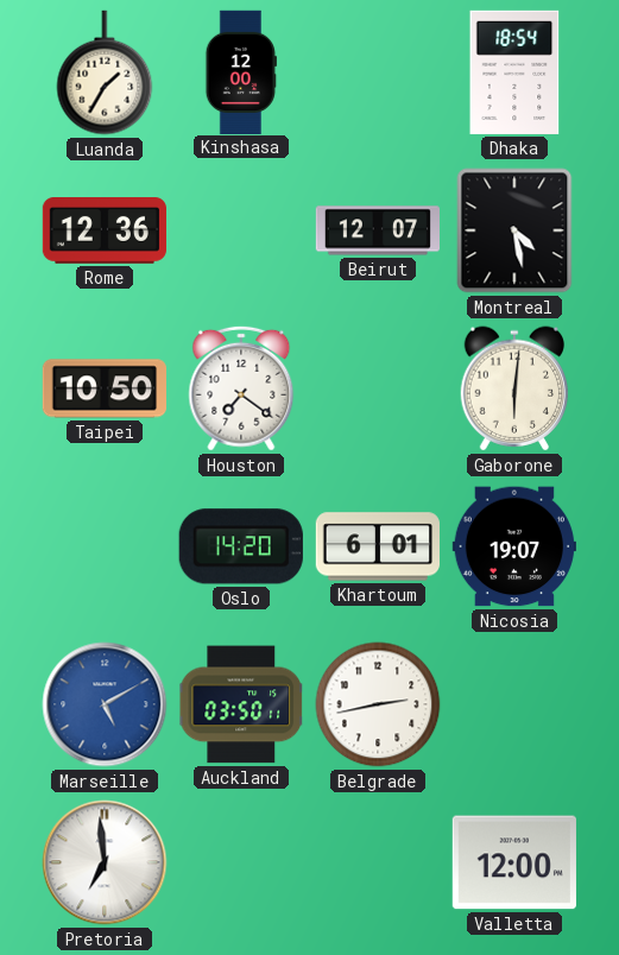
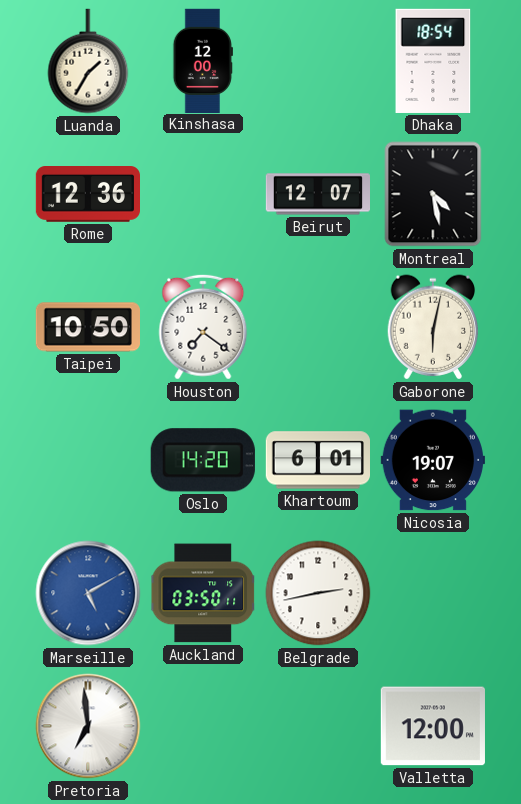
Gaborone: 6:01 -> 6:02 (433, 327)
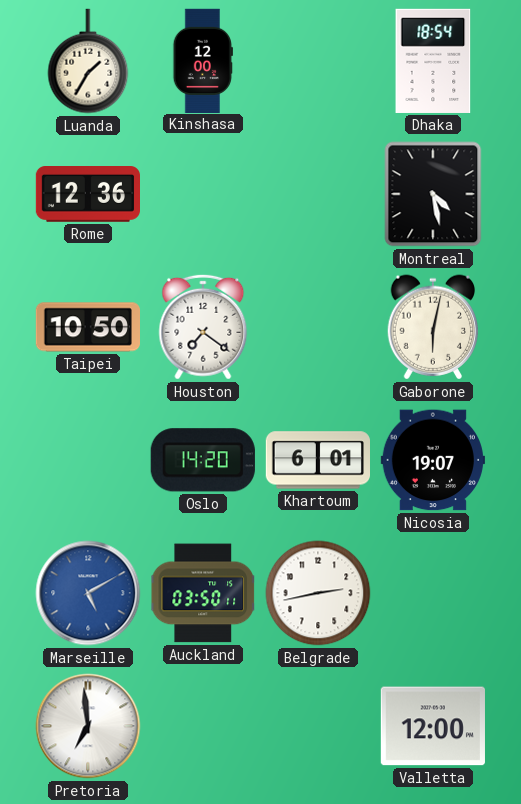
Beirut: 12:07 -> none (317, 194)
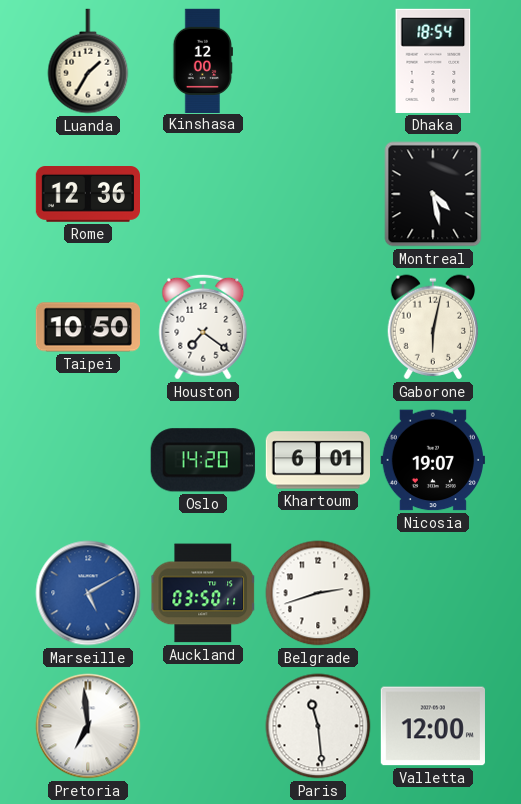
Belgrade: 2:43 -> 2:42 (318, 593)
Paris: none -> 11:29 (318, 726)
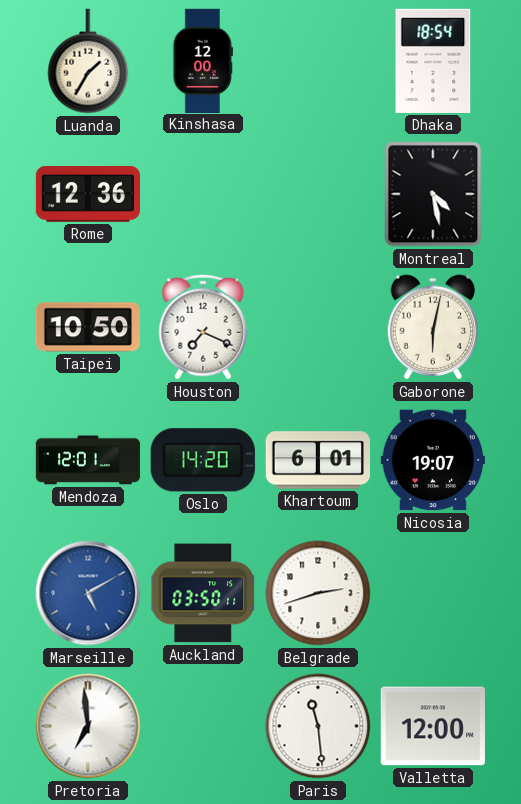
Houston: 7:21 -> 7:19 (203, 327)
Mendoza: none -> 12:01 (88, 460)
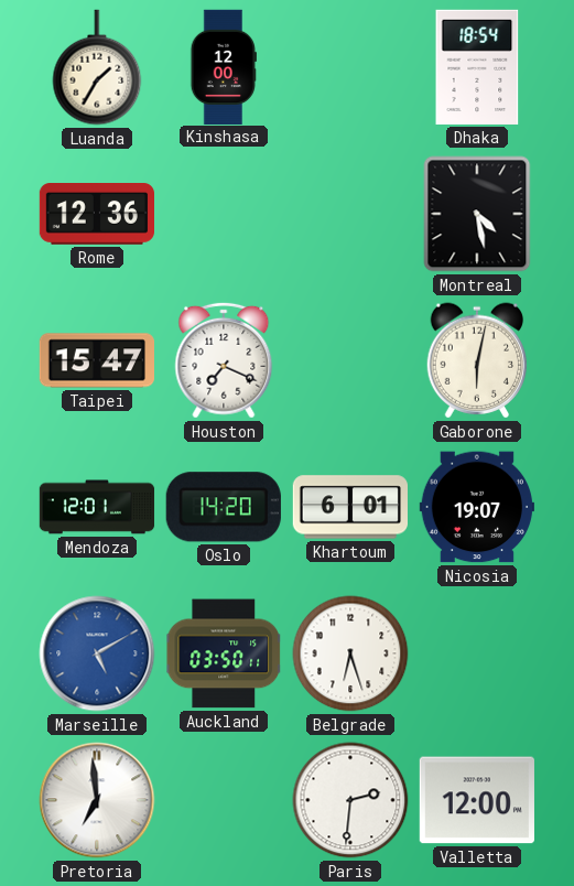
Taipei: 10:50 -> 15:47 (96, 360)
Belgrade: 2:42 -> 6:27 (350, 653)
Paris: 11:29 -> 2:31 (350, 800)
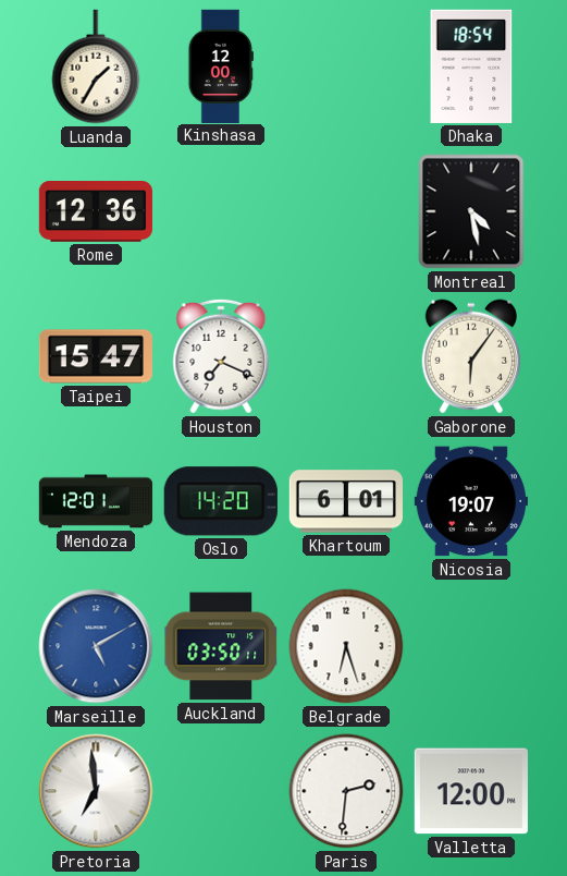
Gaborone: 6:02 -> 6:06 (471, 356)
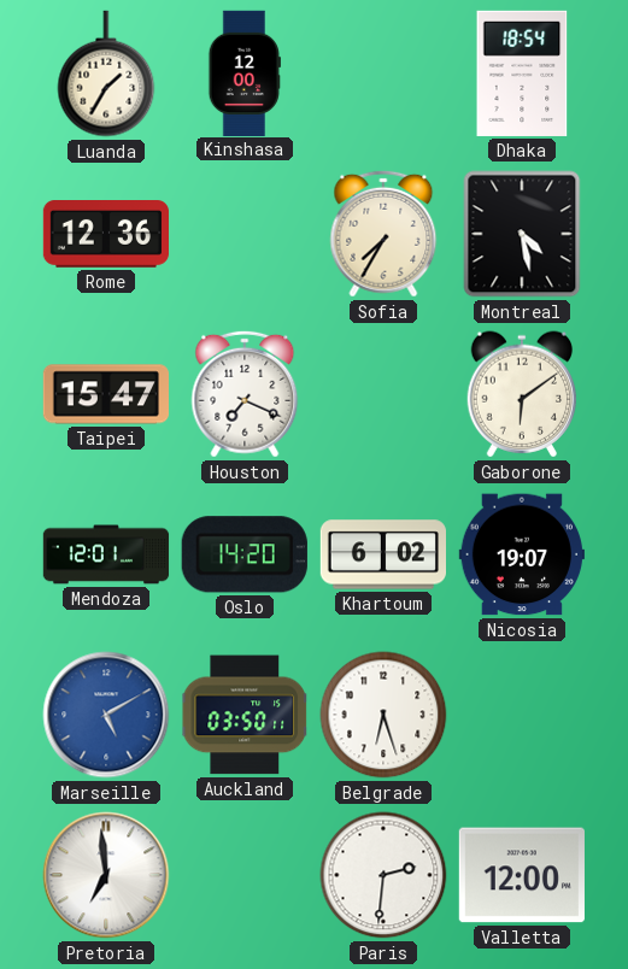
Sofia: none -> 7:35 (383, 234)
Gaborone: 6:06 -> 6:09 (522, 394)
Khartoum: 6:01 -> 6:02 (382, 554)
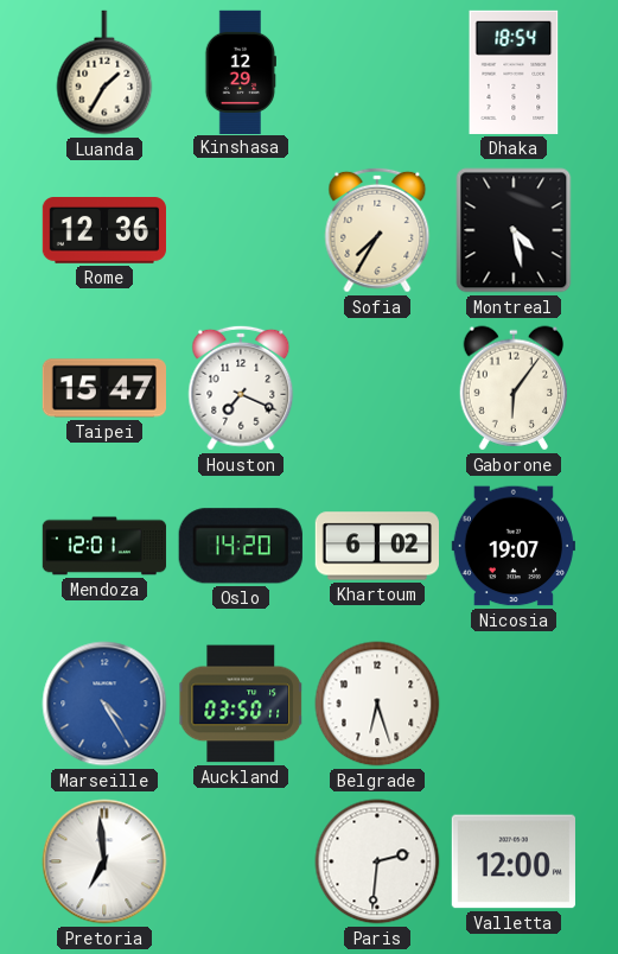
Kinshasa: 12:00 -> 12:29 (241, 71)
Gaborone: 6:09 -> 6:06 (514, 388)
Marseille: 5:10 -> 4:25 (104, 704)
